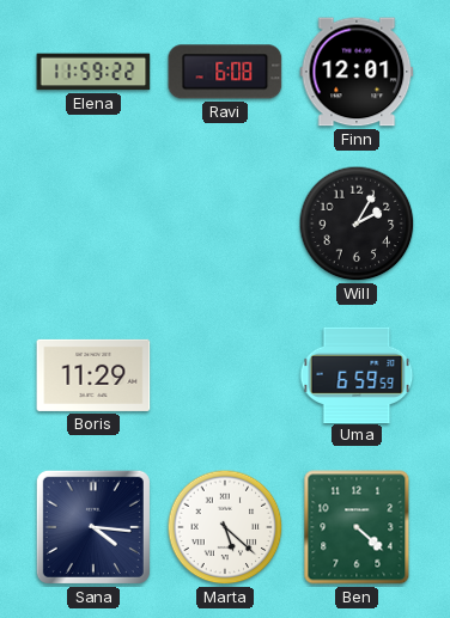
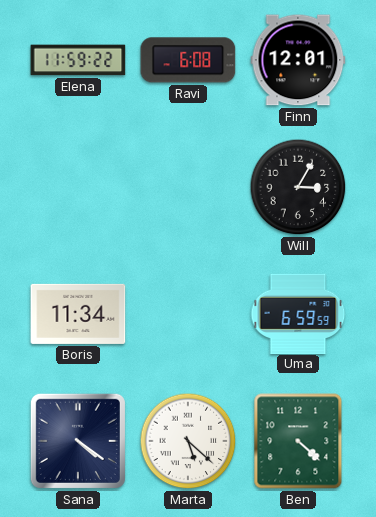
Will: 2:05 -> 3:05 (298, 187)
Boris: 11:29 -> 11:34 (78, 314)
Sana: 4:16 -> 4:21 (78, 441)
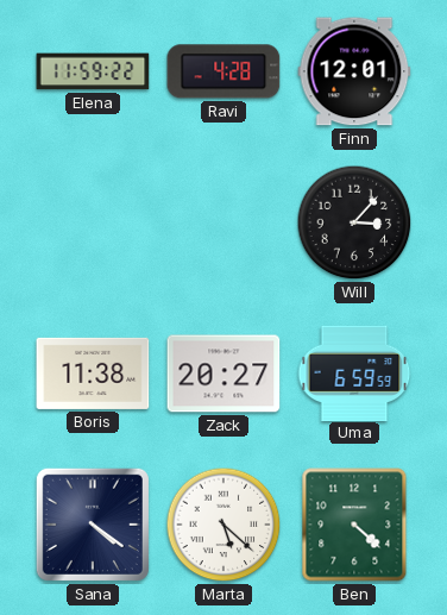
Ravi: 6:08 -> 4:28 (223, 71)
Will: 3:05 -> 3:07 (354, 222)
Boris: 11:34 -> 11:38 (93, 374)
Zack: none -> 20:27 (223, 374)
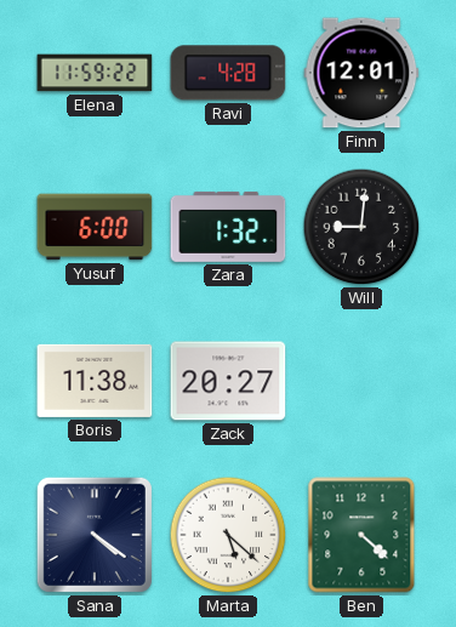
Yusuf: none -> 6:00 (95, 227)
Zara: none -> 1:32 (228, 227)
Will: 3:07 -> 9:01 (361, 227)
Uma: 6:59 -> none (354, 372)
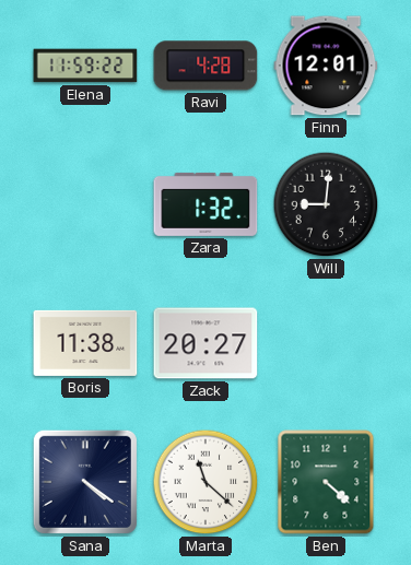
Yusuf: 6:00 -> none (95, 227)
Marta: 5:22 -> 11:22 (205, 482)
